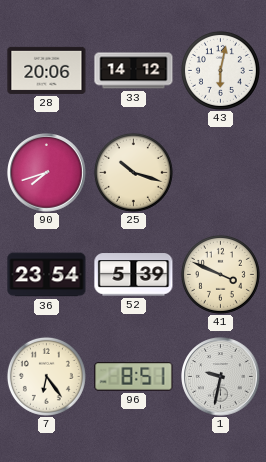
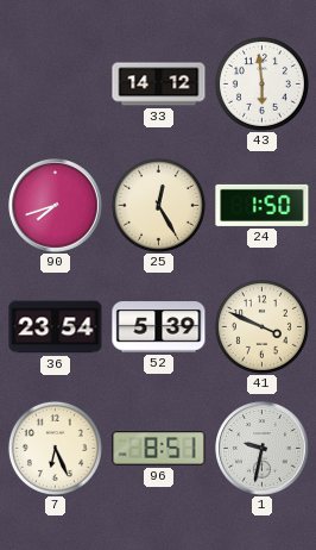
28: 20:06 -> none (47, 70)
43: 6:02 -> 5:59 (261, 83)
25: 10:18 -> 12:25 (158, 205)
24: none -> 1:50 (263, 205)
7: 6:24 -> 6:26 (55, 448)
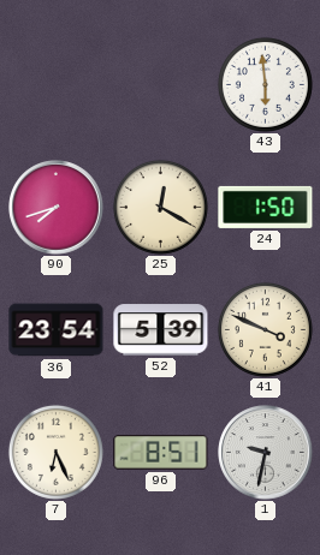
33: 14:12 -> none (159, 85)
25: 12:25 -> 12:20 (160, 207)
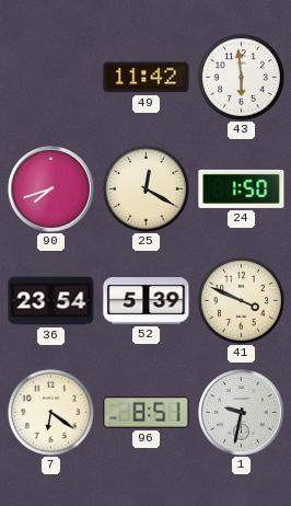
49: none -> 11:42 (147, 78)
7: 6:26 -> 6:21 (50, 412)
